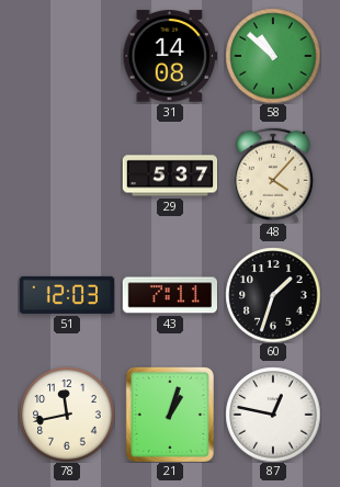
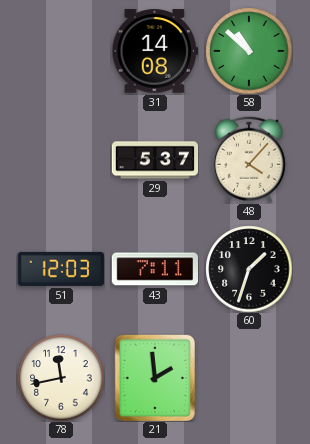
21: 1:03 -> 1:59 (155, 378)
87: 12:47 -> none (273, 415)
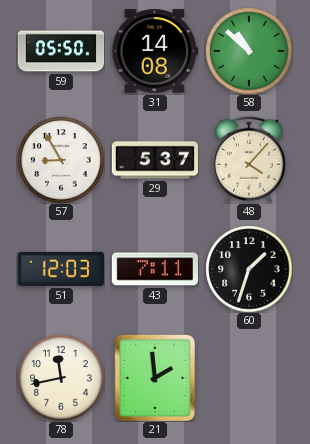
59: none -> 05:50 (61, 51)
57: none -> 8:55 (61, 160)
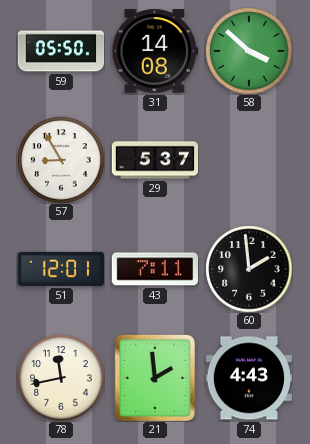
58: 10:52 -> 3:52 (249, 51)
48: 4:07 -> none (249, 160)
51: 12:03 -> 12:01 (61, 269)
60: 1:33 -> 1:59 (249, 269)
74: none -> 4:43 (249, 378)
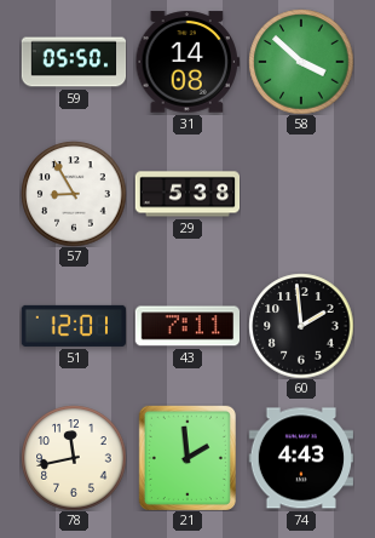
29: 5:37 -> 5:38 (187, 194)
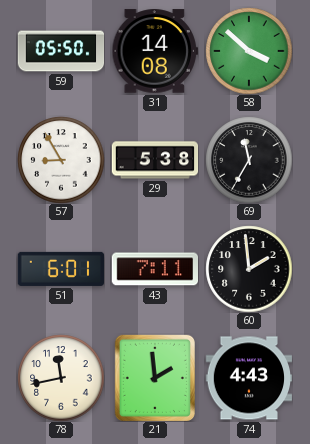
69: none -> 11:35 (249, 160)
51: 12:01 -> 6:01 (61, 269)
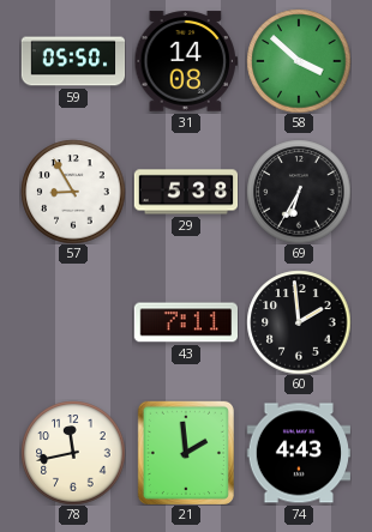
69: 11:35 -> 6:35 (299, 192)
51: 6:01 -> none (61, 269)
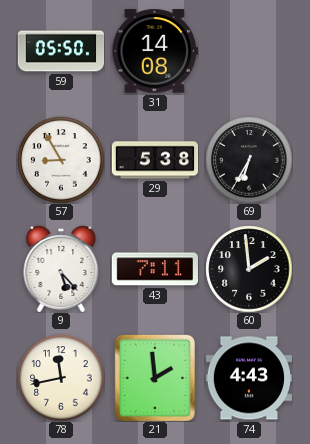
58: 3:52 -> none (299, 61)
9: none -> 5:23 (61, 269)
